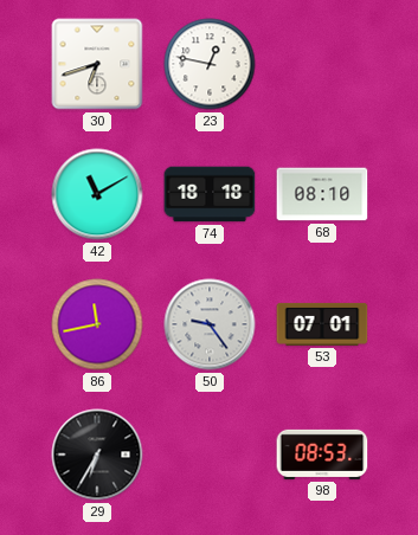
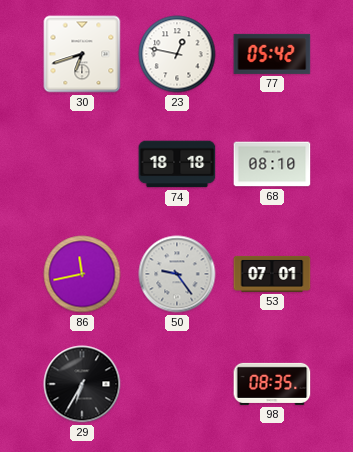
77: none -> 05:42 (272, 54)
42: 11:10 -> none (97, 194)
98: 08:53 -> 08:35 (272, 384)
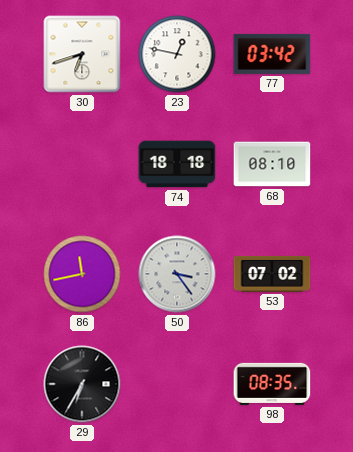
77: 05:42 -> 03:42 (272, 54)
50: 9:24 -> 3:24 (177, 274)
53: 07:01 -> 07:02 (272, 274)
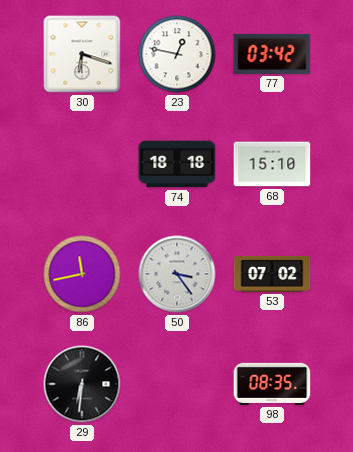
30: 6:42 -> 6:18 (82, 54)
68: 08:10 -> 15:10 (272, 164)
29: 6:35 -> 6:31 (82, 384)
